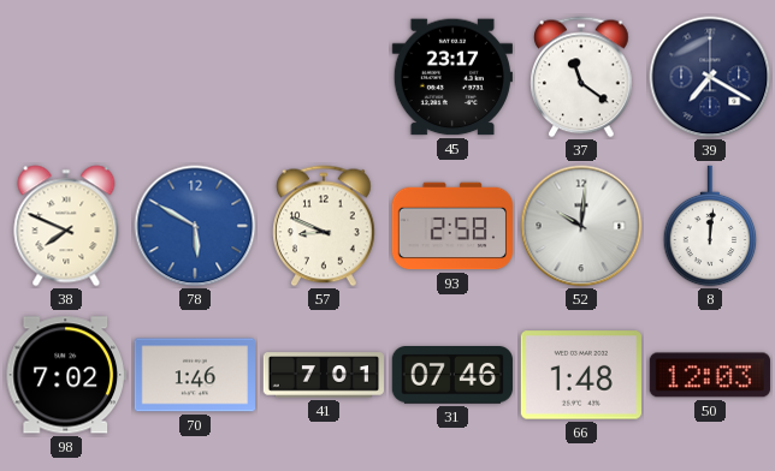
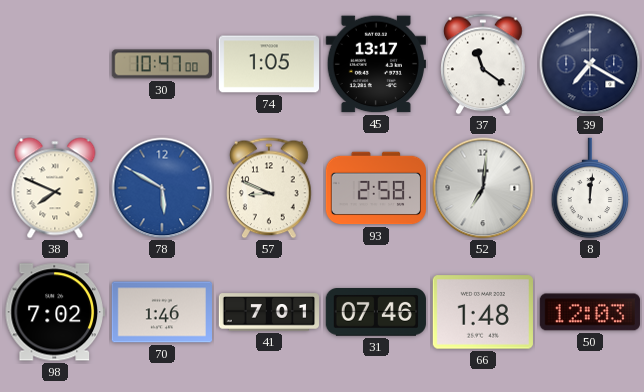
30: none -> 10:47 (161, 64)
74: none -> 1:05 (268, 64)
45: 23:17 -> 13:17 (376, 64)
52: 10:01 -> 7:01 (483, 188)
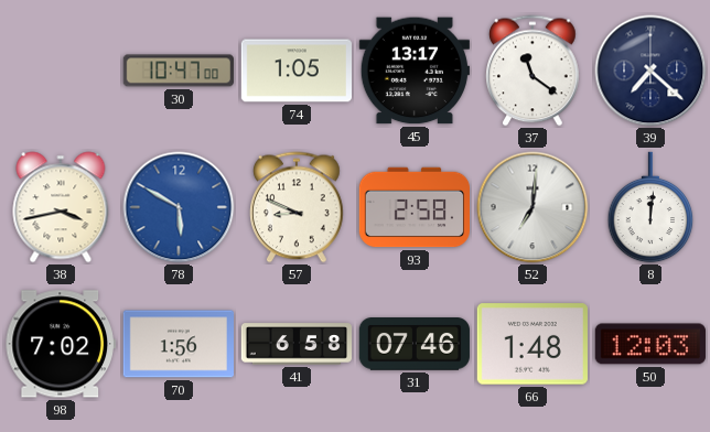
39: 7:20 -> 7:22 (650, 71)
38: 7:49 -> 3:43 (61, 207)
70: 1:46 -> 1:56 (177, 344)
41: 7:01 -> 6:58 (295, 344)
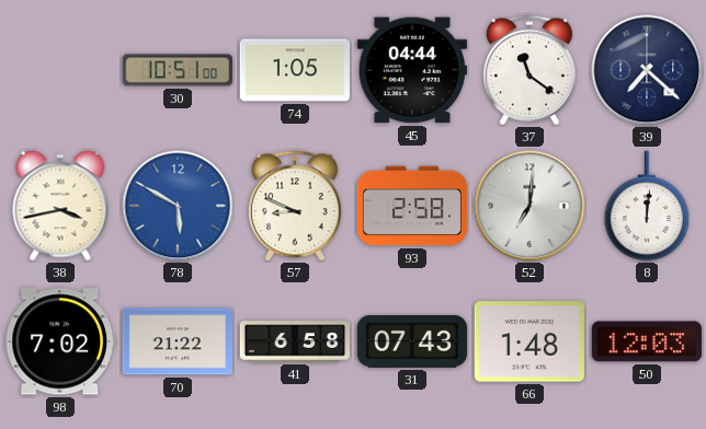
30: 10:47 -> 10:51 (176, 70)
45: 13:17 -> 04:44 (412, 70)
70: 1:56 -> 21:22 (176, 341)
31: 07:46 -> 07:43 (412, 341)
